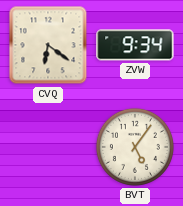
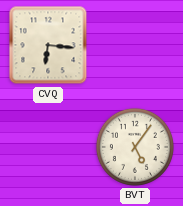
CVQ: 6:21 -> 6:16 (48, 45)
ZVW: 9:34 -> none (135, 45)
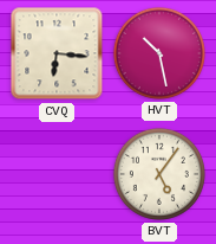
HVT: none -> 10:28 (159, 53)
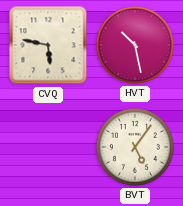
CVQ: 6:16 -> 5:47 (48, 45)
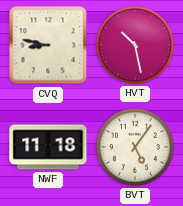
CVQ: 5:47 -> 8:47 (48, 45)
NWF: none -> 11:18 (48, 147)
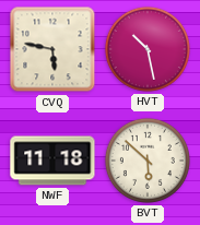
CVQ: 8:47 -> 5:47 (52, 49)
BVT: 5:06 -> 5:52 (148, 161)
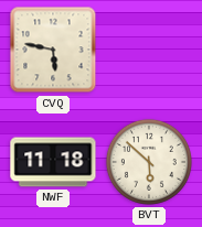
HVT: 10:28 -> none (148, 49)
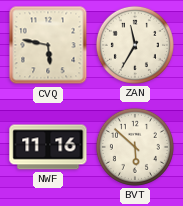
ZAN: none -> 11:35 (135, 45)
NWF: 11:18 -> 11:16 (48, 147)
